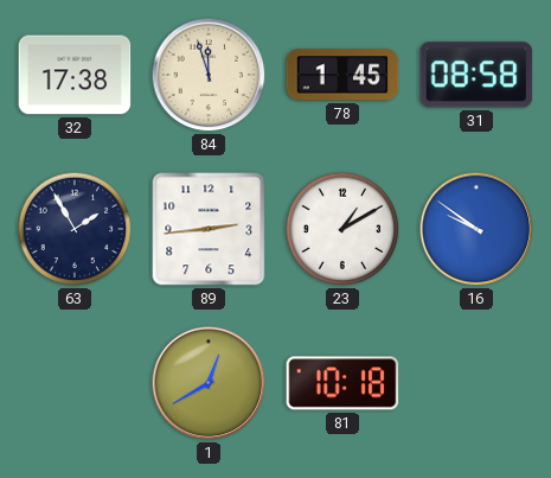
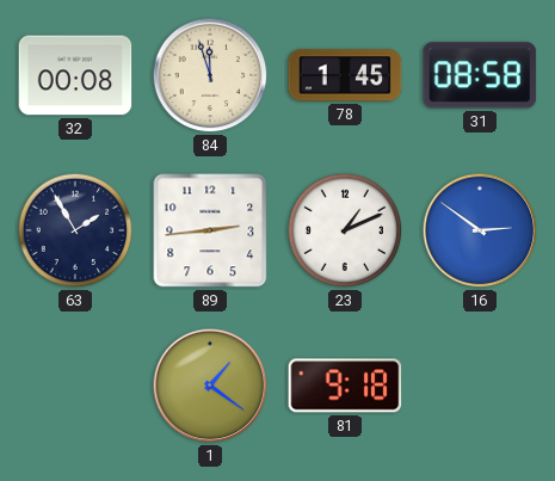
32: 17:38 -> 00:08 (75, 75)
23: 1:10 -> 1:11 (345, 230)
16: 9:51 -> 2:51 (480, 230)
1: 12:40 -> 1:21 (210, 386)
81: 10:18 -> 9:18 (345, 386)
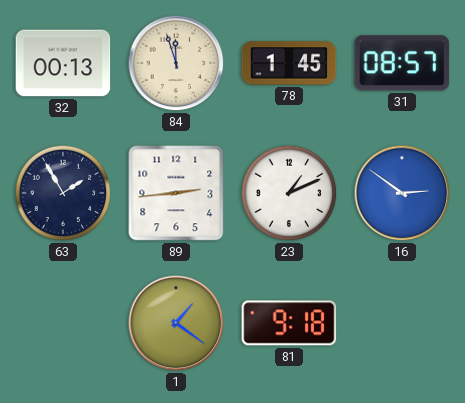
32: 00:08 -> 00:13 (63, 63)
31: 08:58 -> 08:57 (402, 63)
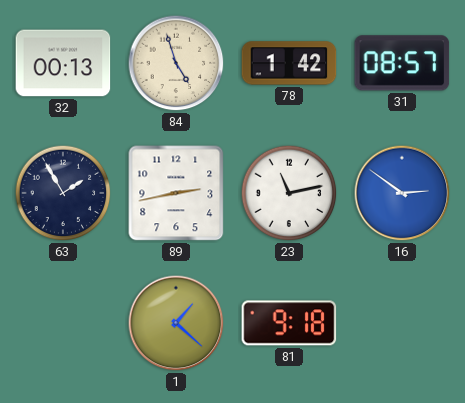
84: 11:57 -> 4:57 (176, 63)
78: 1:45 -> 1:42 (289, 63)
89: 2:44 -> 2:43 (176, 193)
23: 1:11 -> 11:13 (289, 193)
1: 1:21 -> 1:22 (176, 323)
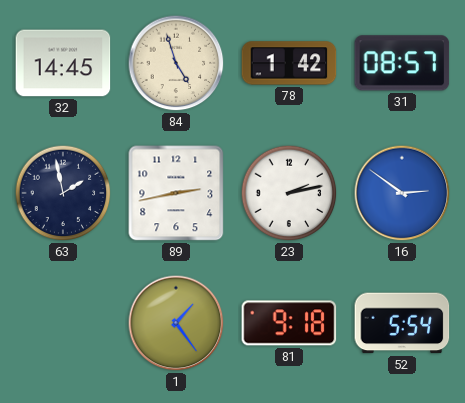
32: 00:13 -> 14:45 (63, 63)
63: 1:55 -> 1:58 (63, 193)
23: 11:13 -> 2:13 (289, 193)
1: 1:22 -> 1:24 (176, 323)
52: none -> 5:54 (402, 323)
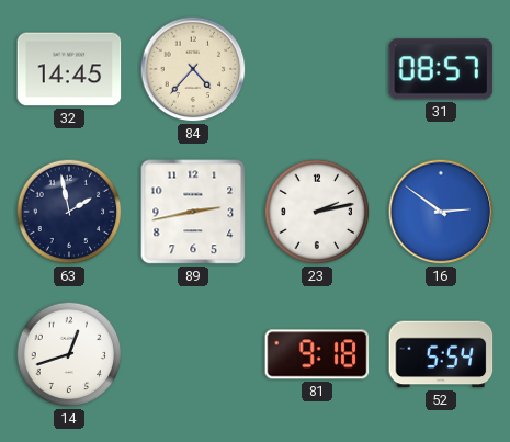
84: 4:57 -> 4:37 (193, 69)
78: 1:42 -> none (289, 63)
14: none -> 12:42 (69, 354)
1: 1:24 -> none (176, 323)
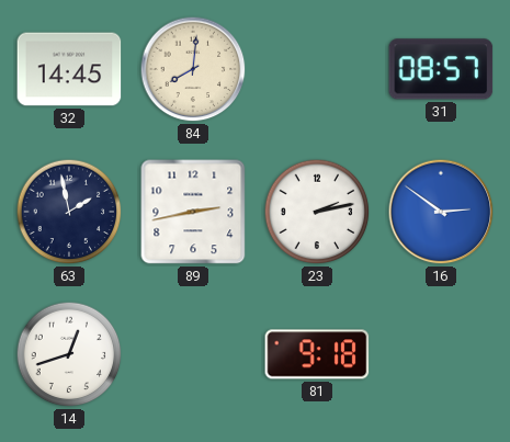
84: 4:37 -> 8:01 (193, 69)
52: 5:54 -> none (441, 354)
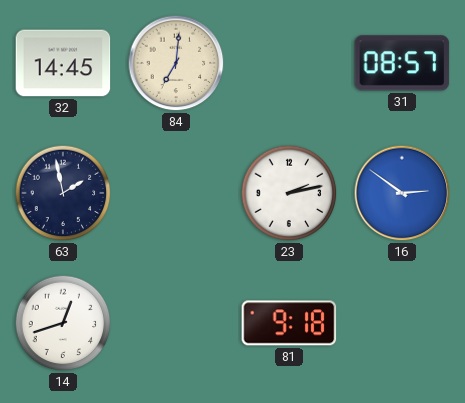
84: 8:01 -> 7:01 (176, 63)
89: 2:43 -> none (193, 212)
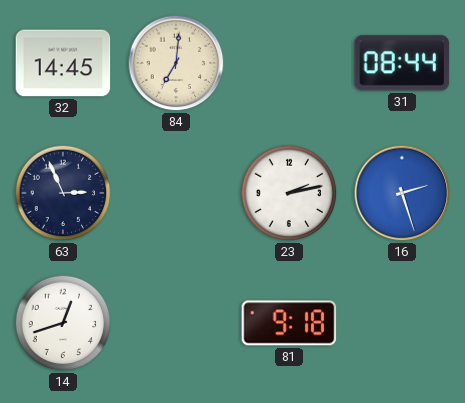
31: 08:57 -> 08:44 (402, 63)
63: 1:58 -> 2:56 (63, 193)
16: 2:51 -> 2:27 (402, 193)
